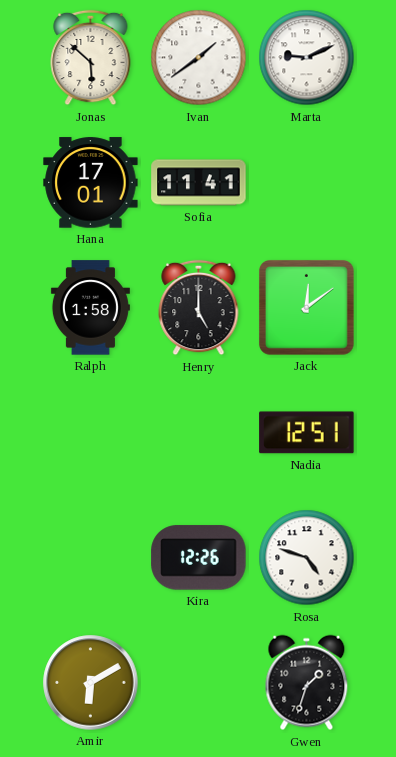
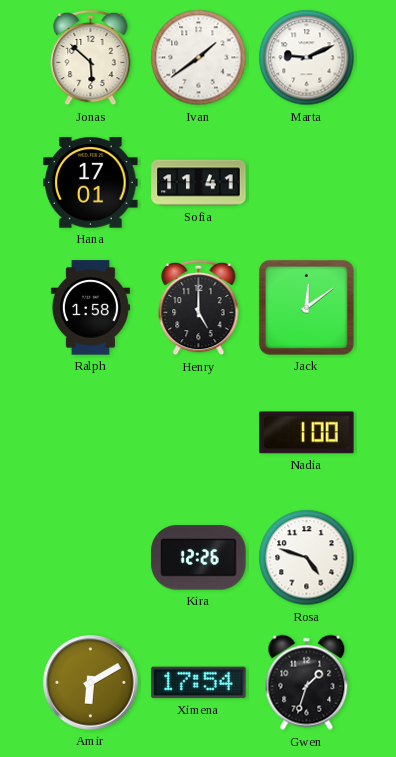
Nadia: 12:51 -> 1:00 (307, 433)
Ximena: none -> 17:54 (199, 683)
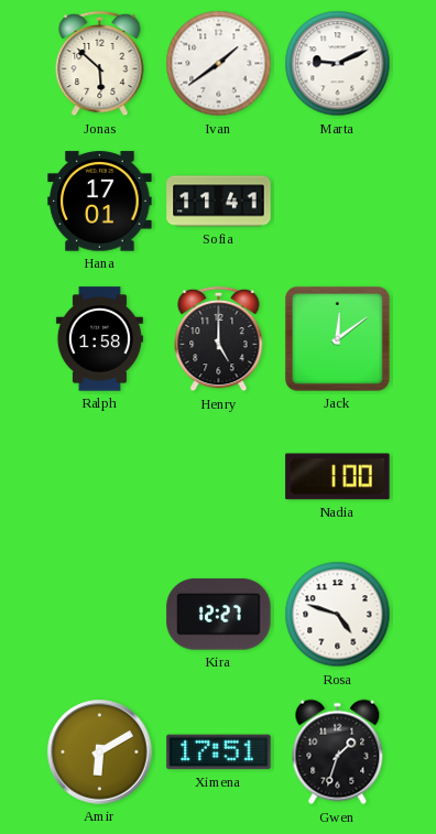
Kira: 12:26 -> 12:27 (219, 615)
Ximena: 17:54 -> 17:51 (219, 752)
